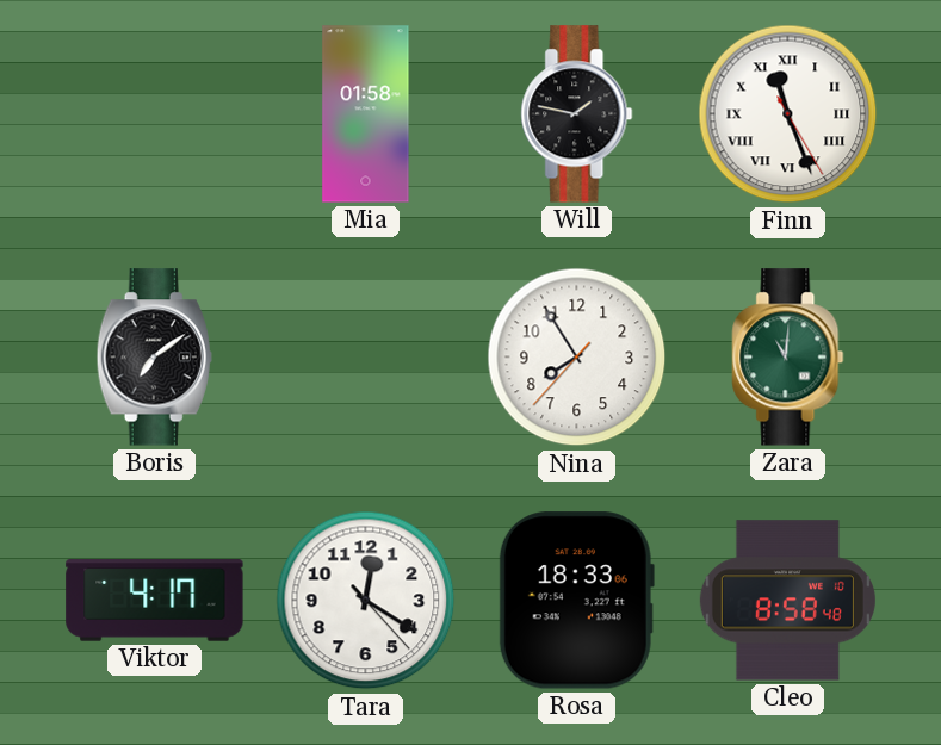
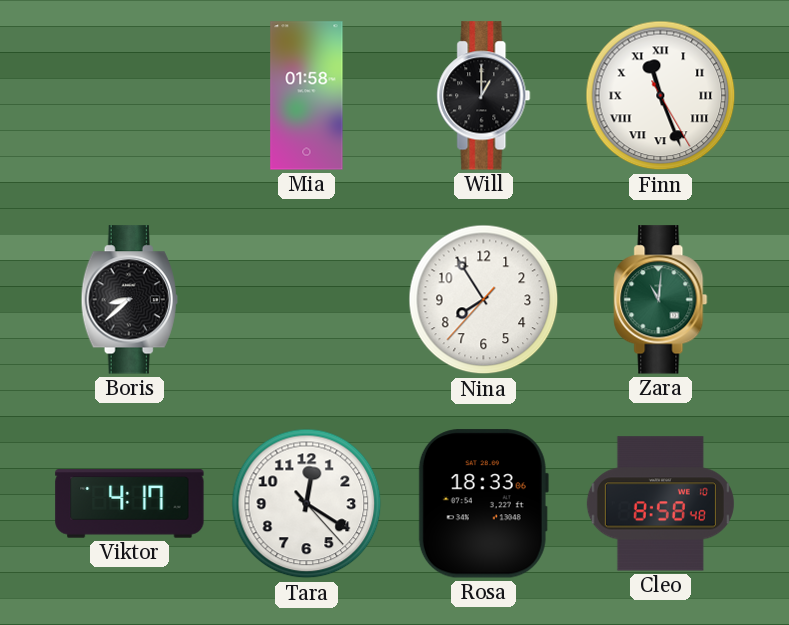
Will: 1:47 -> 1:00 (484, 96)
Boris: 7:09 -> 8:38 (129, 300)
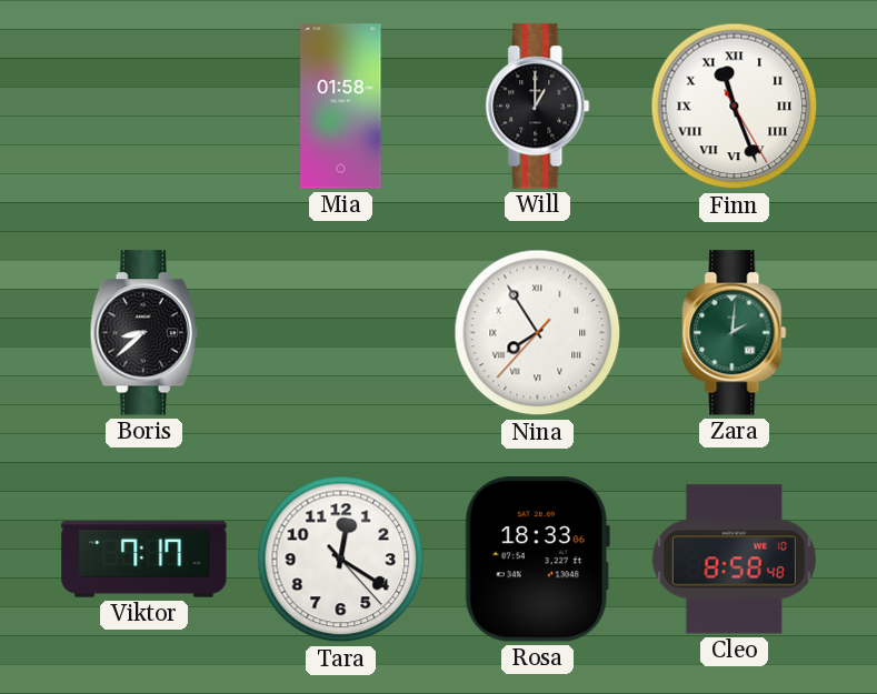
Nina numerals: Arabic -> Roman (538, 333)
Zara: 11:01 -> 2:01 (735, 333)
Viktor: 4:17 -> 7:17 (144, 560)
